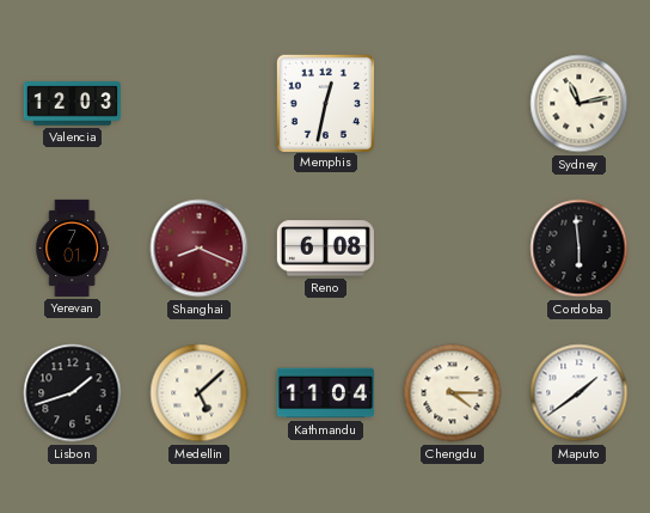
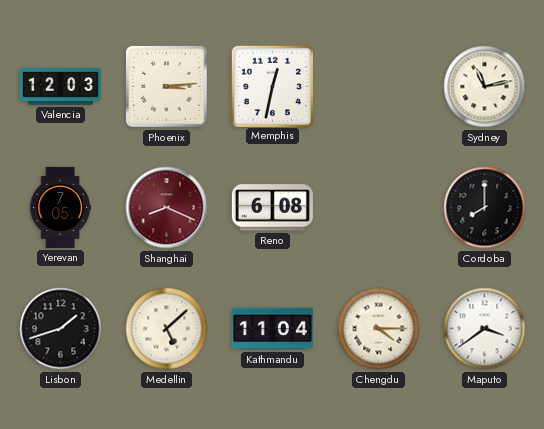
Phoenix: none -> 3:14 (167, 87)
Yerevan: 7:01 -> 7:05 (60, 207)
Cordoba: 5:59 -> 8:00 (485, 208)
Maputo: 1:39 -> 3:39 (485, 329)
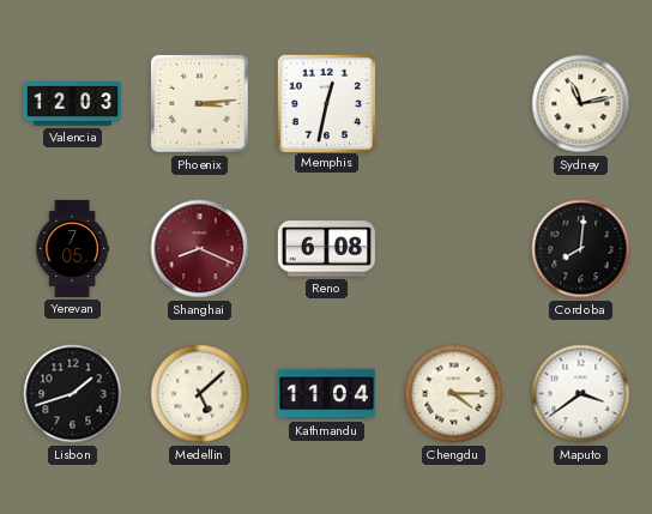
Cordoba: 8:00 -> 8:01 (581, 249)
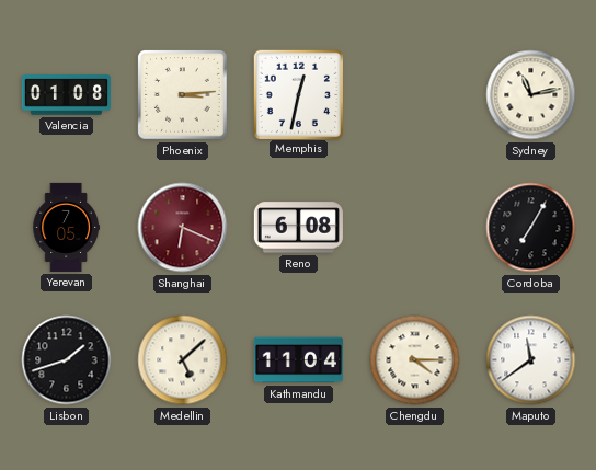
Valencia: 12:03 -> 01:08 (66, 95)
Shanghai: 8:19 -> 6:19 (183, 228)
Cordoba: 8:01 -> 7:05 (531, 228)
Maputo: 3:39 -> 11:39 (531, 360)
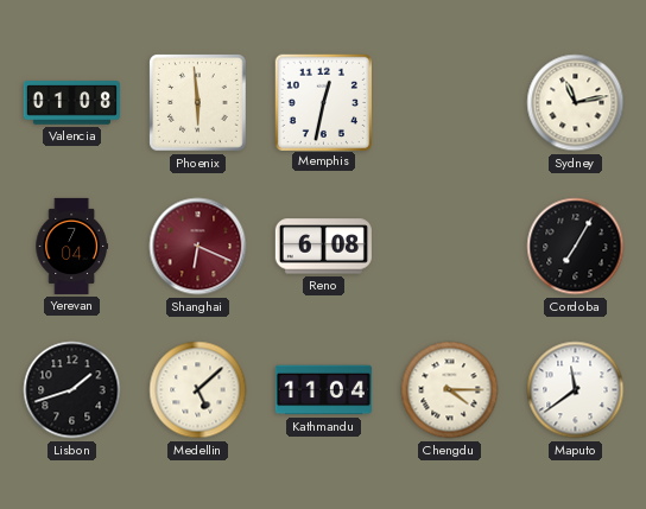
Phoenix: 3:14 -> 5:59 (198, 103)
Yerevan: 7:05 -> 7:04 (71, 246)
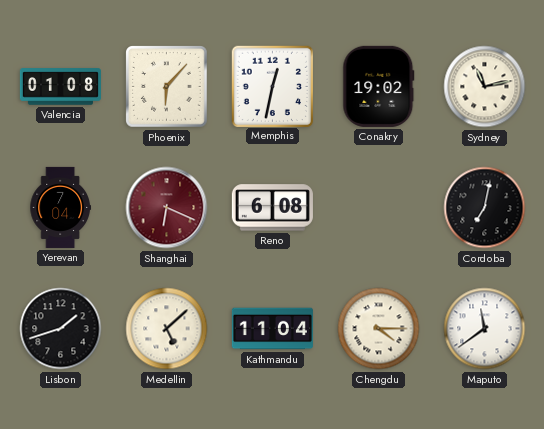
Phoenix: 5:59 -> 6:07 (167, 87)
Conakry: none -> 19:02 (379, 86)
Cordoba: 7:05 -> 7:02 (485, 208)
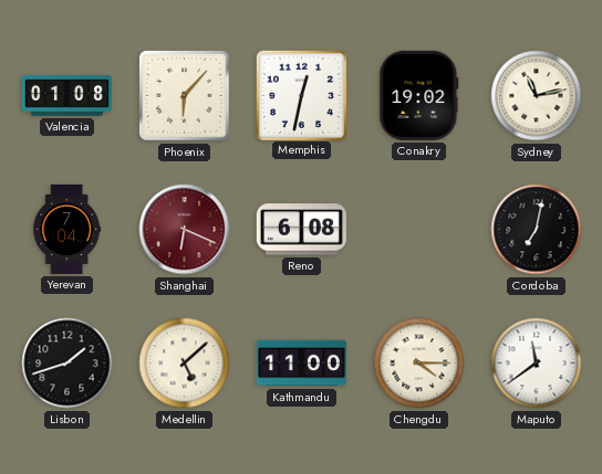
Kathmandu: 11:04 -> 11:00 (301, 364)
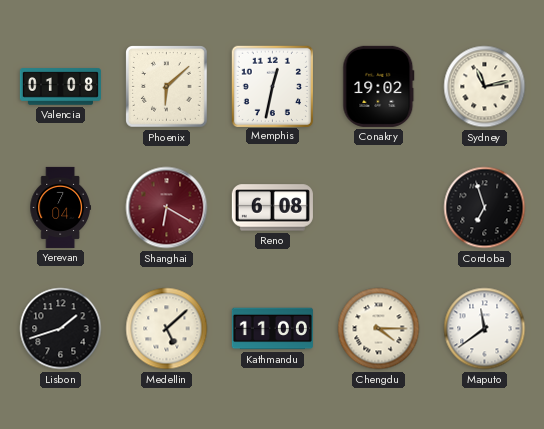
Phoenix: 6:07 -> 6:08 (167, 87)
Shanghai: 6:19 -> 6:20 (167, 208)
Cordoba: 7:02 -> 6:57 (485, 208)
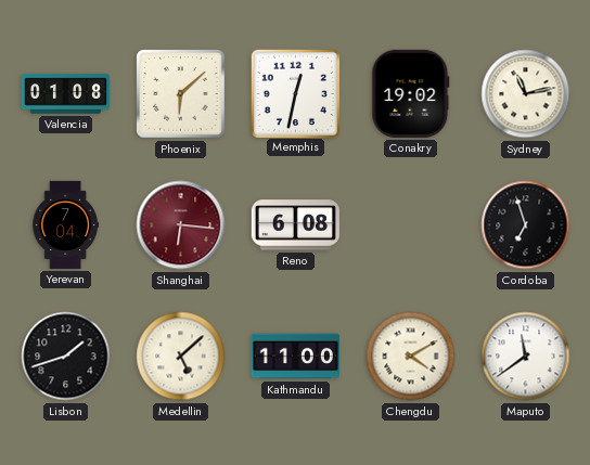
Shanghai: 6:20 -> 6:16 (181, 225)
Chengdu: 4:15 -> 4:10 (411, 357)
